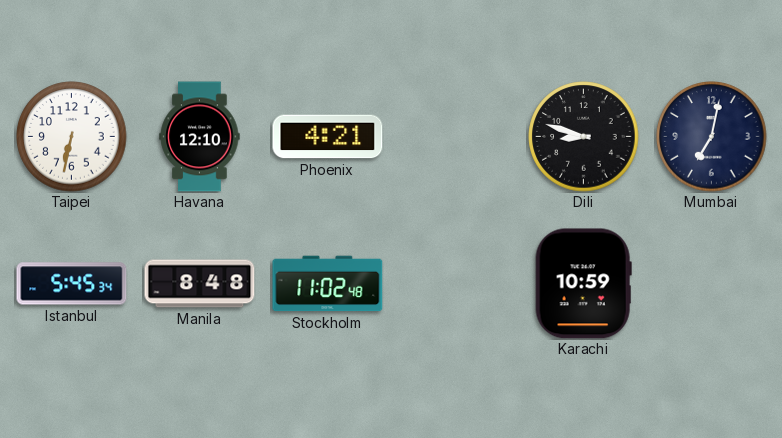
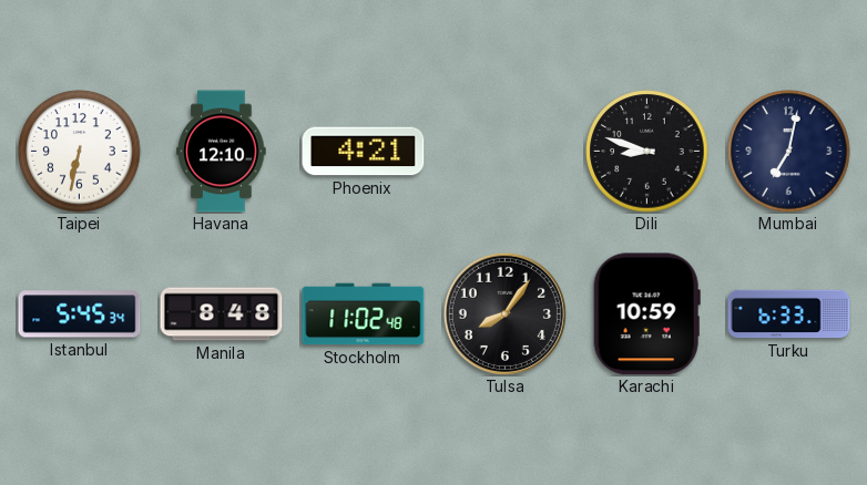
Tulsa: none -> 8:06 (504, 313)
Turku: none -> 6:33 (789, 314)
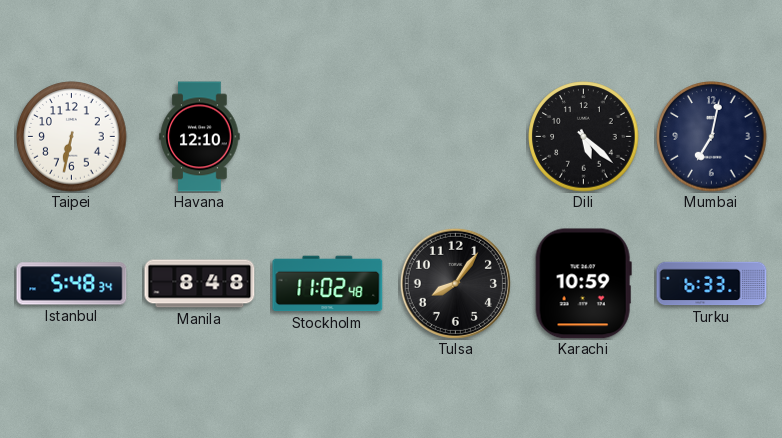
Phoenix: 4:21 -> none (364, 152)
Dili: 8:48 -> 5:22 (584, 137)
Istanbul: 5:45 -> 5:48 (72, 284)
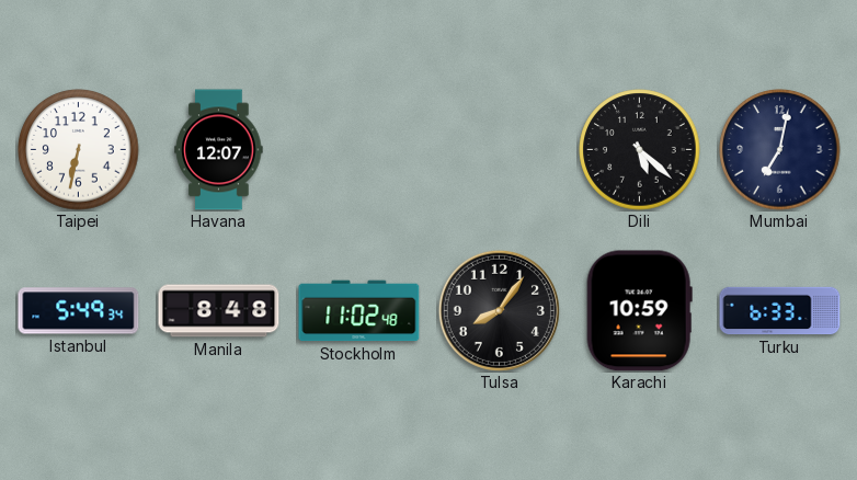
Havana: 12:10 -> 12:07 (219, 150)
Istanbul: 5:48 -> 5:49 (79, 311)
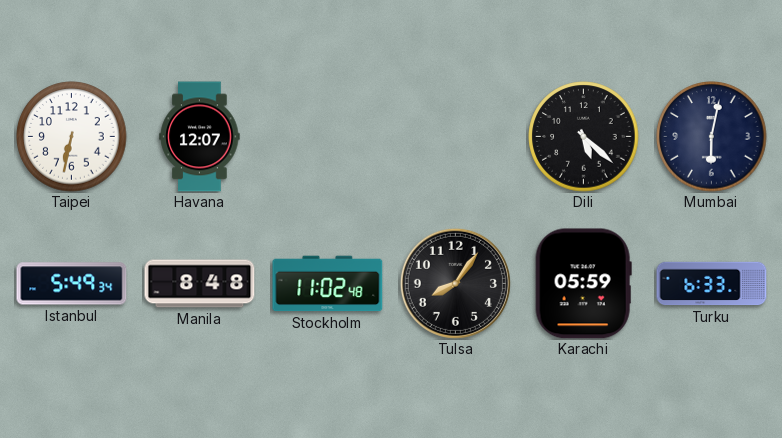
Mumbai: 7:02 -> 6:02 (712, 137)
Karachi: 10:59 -> 05:59 (583, 284)
